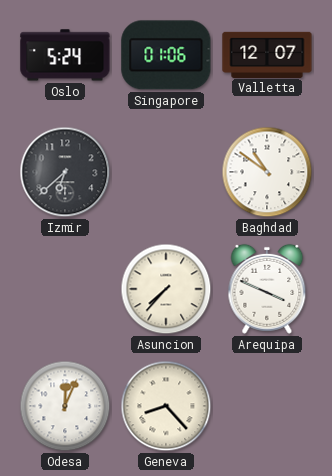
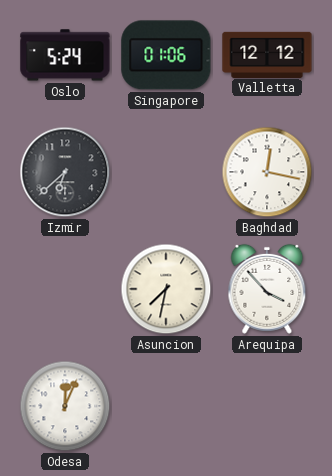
Valletta: 12:07 -> 12:12 (267, 54)
Baghdad: 10:51 -> 12:17 (267, 172)
Asuncion: 7:37 -> 7:32 (166, 289)
Arequipa: 3:49 -> 3:53 (267, 289)
Geneva: 8:23 -> none (166, 406)
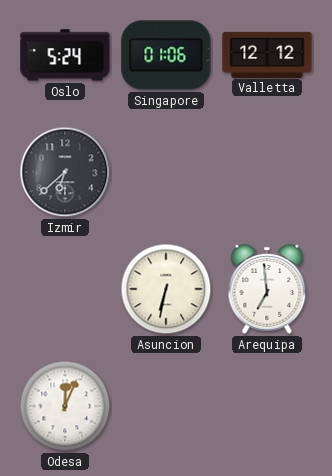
Baghdad: 12:17 -> none (267, 172)
Asuncion: 7:32 -> 6:32 (166, 289)
Arequipa: 3:53 -> 6:59 (267, 289)
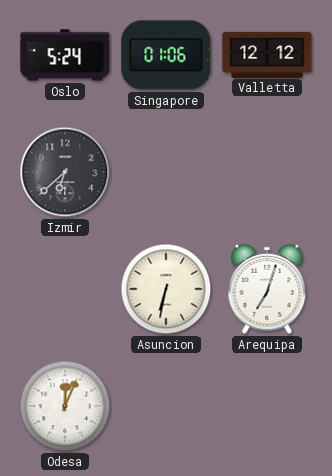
Arequipa: 6:59 -> 7:03 (267, 289)
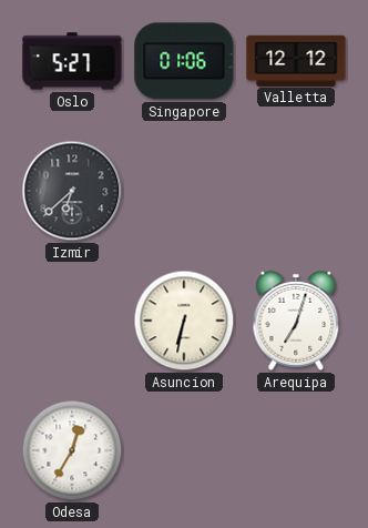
Oslo: 5:24 -> 5:27 (72, 61)
Odesa: 12:04 -> 12:35 (72, 450)
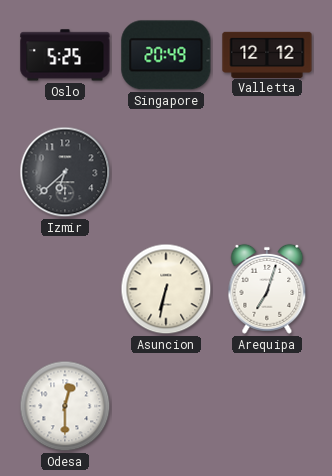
Oslo: 5:27 -> 5:25 (65, 55)
Singapore: 01:06 -> 20:49 (166, 55)
Odesa: 12:35 -> 12:30 (65, 406)
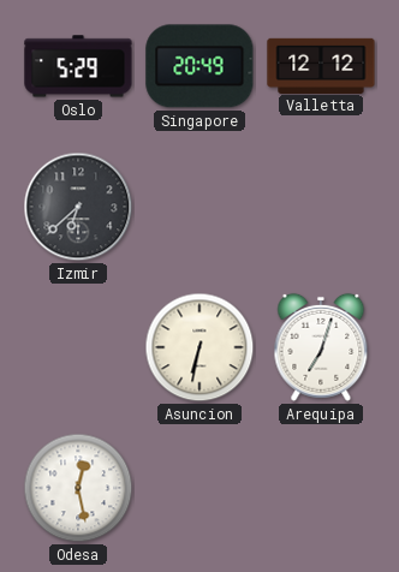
Oslo: 5:25 -> 5:29 (78, 66)
Odesa: 12:30 -> 12:28 (78, 488)
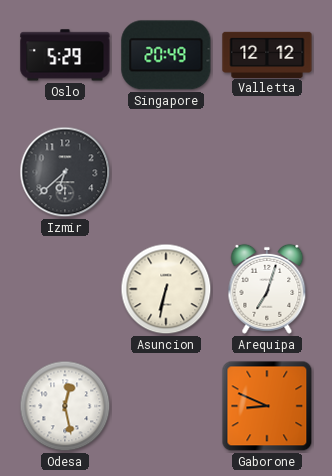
Gaborone: none -> 8:49 (267, 406)
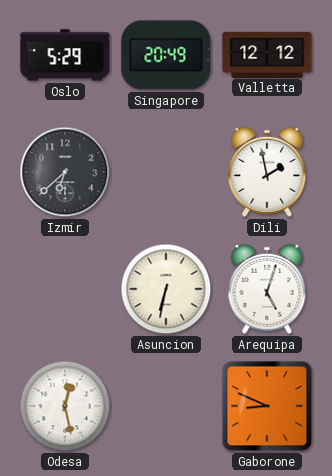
Dili: none -> 1:58 (267, 172)
Arequipa: 7:03 -> 5:03 (267, 289)
